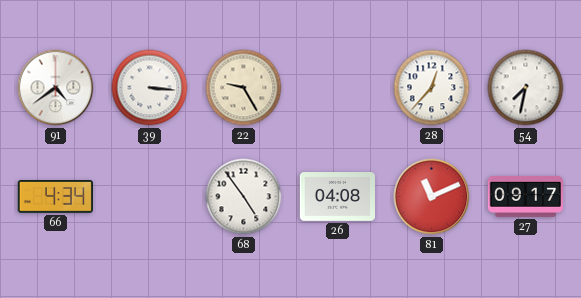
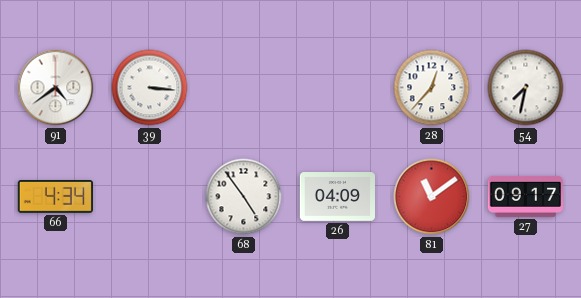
22: 9:25 -> none (244, 88)
26: 04:08 -> 04:09 (337, 197)
81: 11:11 -> 11:09 (432, 197)
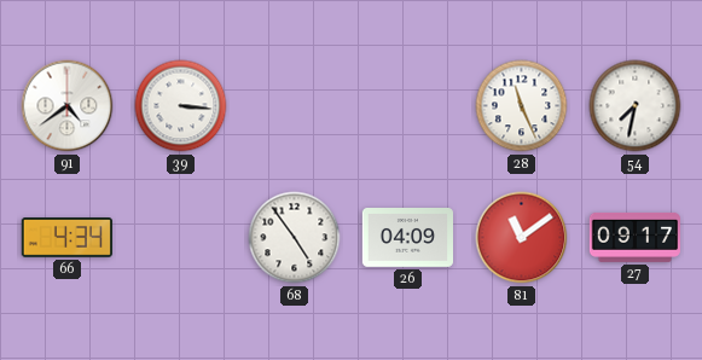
28: 12:37 -> 11:26 (522, 106)
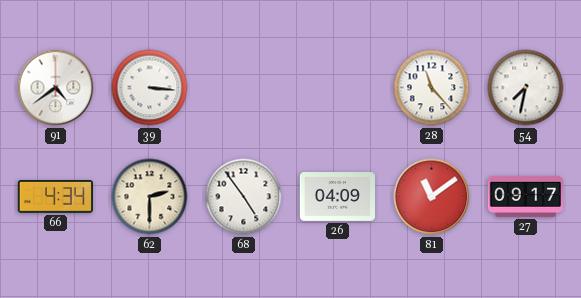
28: 11:26 -> 11:23 (432, 88)
62: none -> 2:30 (150, 197)
